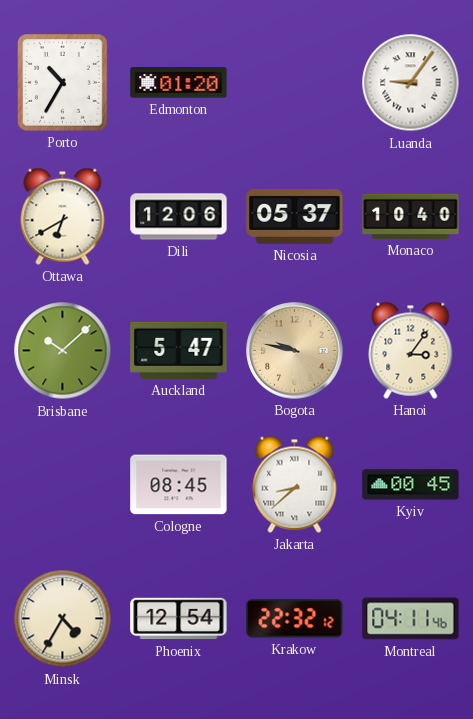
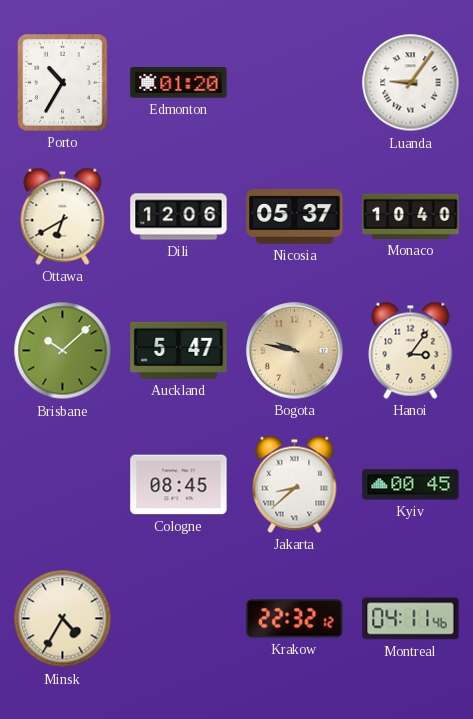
Phoenix: 12:54 -> none (179, 619)
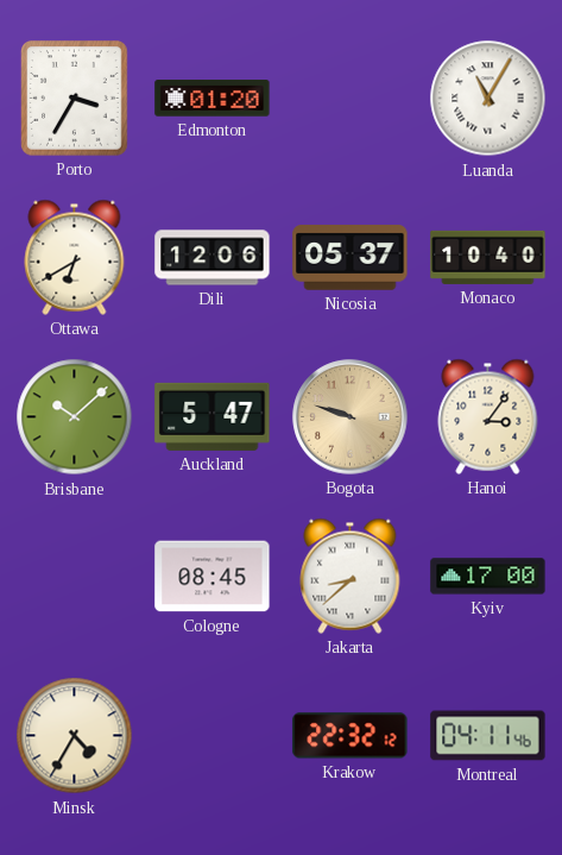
Porto: 10:35 -> 3:35 (75, 99)
Luanda: 9:06 -> 11:05 (488, 99)
Bogota: 9:47 -> 9:48 (351, 417)
Kyiv: 00:45 -> 17:00 (488, 577)
